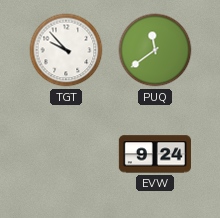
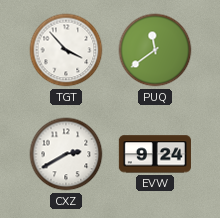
TGT: 9:53 -> 3:53 (66, 50)
CXZ: none -> 2:40 (66, 154)
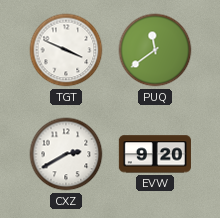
TGT: 3:53 -> 3:49 (66, 50)
EVW: 9:24 -> 9:20 (155, 154)
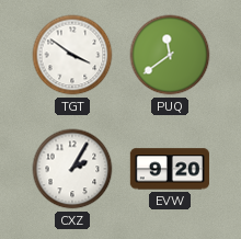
TGT: 3:49 -> 3:51 (72, 55)
CXZ: 2:40 -> 2:05 (72, 169)
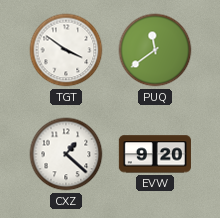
CXZ: 2:05 -> 1:22 (66, 154)
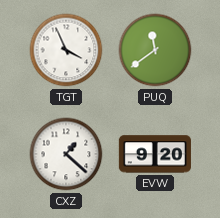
TGT: 3:51 -> 3:56 (66, 50)
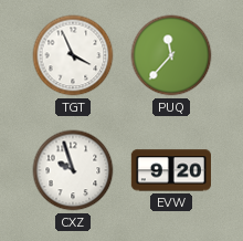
PUQ: 11:39 -> 11:37 (171, 55)
CXZ: 1:22 -> 9:57 (73, 170)
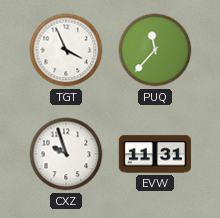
EVW: 9:20 -> 11:31 (155, 154)
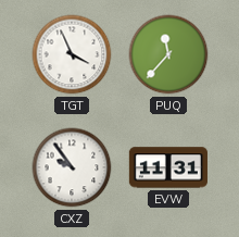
CXZ: 9:57 -> 9:54 (72, 167)
